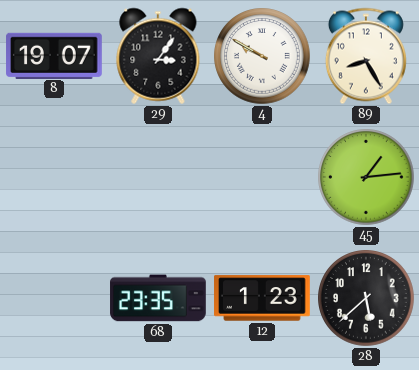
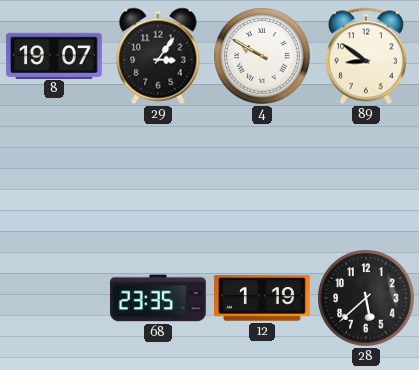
89: 8:25 -> 8:51 (366, 56)
45: 1:14 -> none (366, 177)
12: 1:23 -> 1:19 (262, 298)
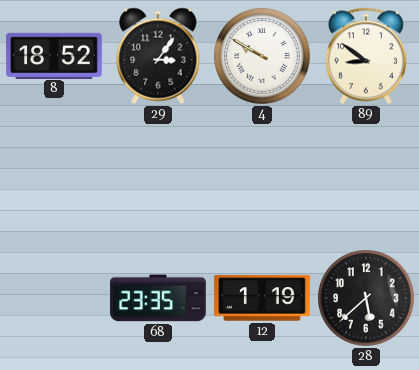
8: 19:07 -> 18:52 (54, 55)
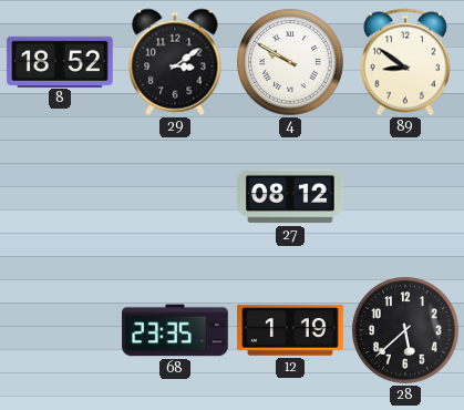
29: 3:06 -> 3:09 (175, 62)
27: none -> 08:12 (291, 196)
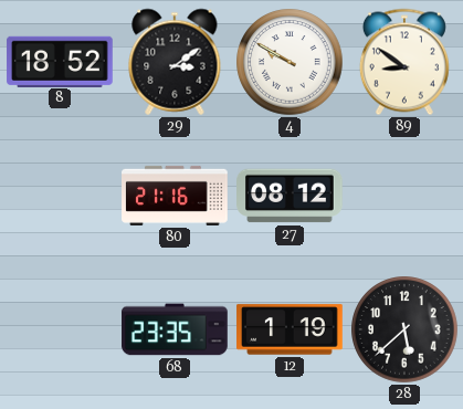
80: none -> 21:16 (175, 196)
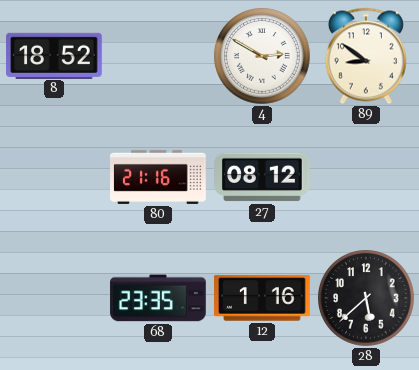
29: 3:09 -> none (175, 62)
4: 9:50 -> 2:50 (262, 56)
12: 1:19 -> 1:16 (262, 298)
